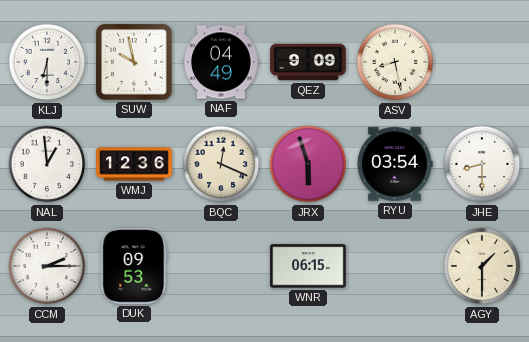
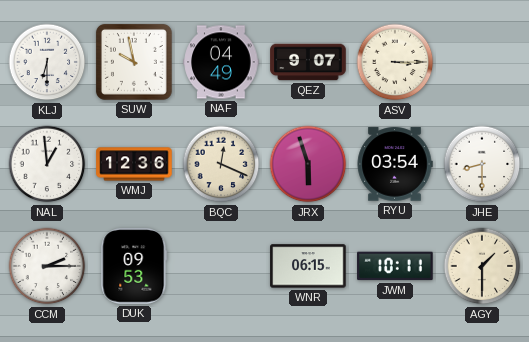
QEZ: 9:09 -> 9:07 (308, 62)
ASV: 8:28 -> 3:15 (395, 62)
JWM: none -> 10:11 (395, 266)
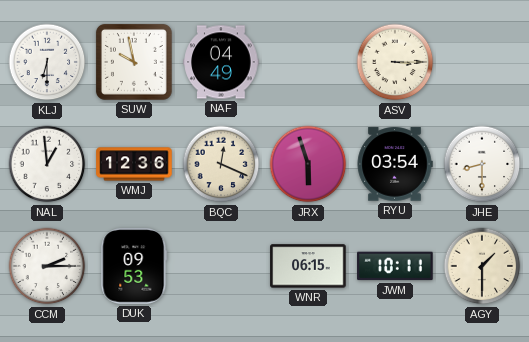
QEZ: 9:07 -> none (308, 62)
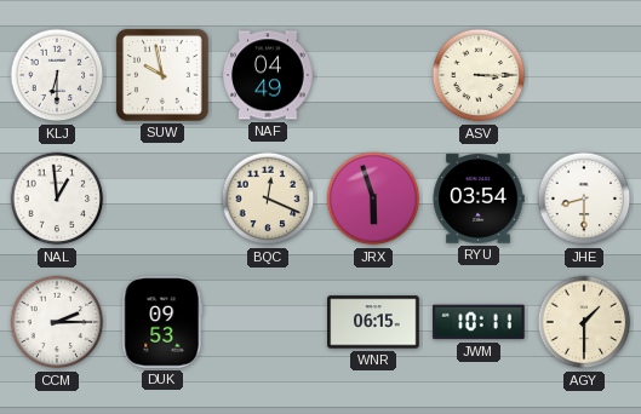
WMJ: 12:36 -> none (134, 164)
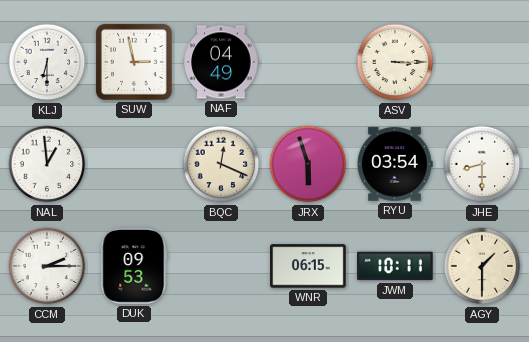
SUW: 9:58 -> 2:58 (134, 62)
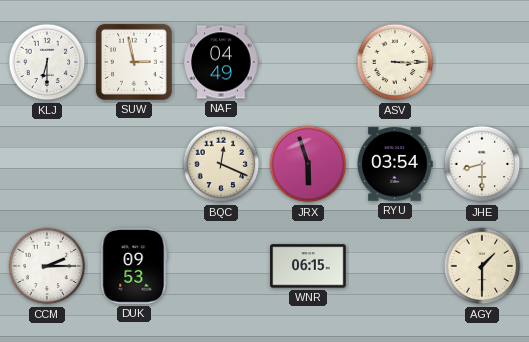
NAL: 12:59 -> none (47, 164)
JWM: 10:11 -> none (395, 266)
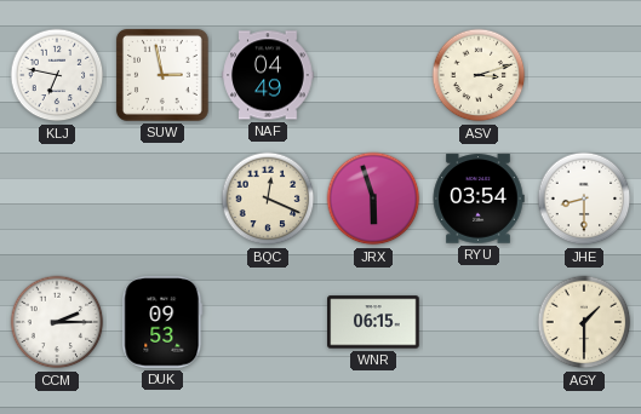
KLJ: 6:30 -> 6:47 (57, 75)
ASV: 3:15 -> 3:12 (479, 75)
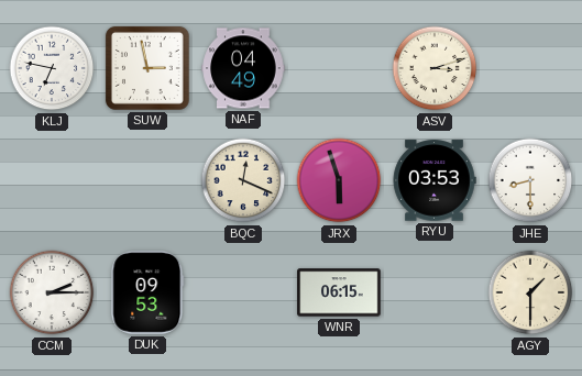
RYU: 03:54 -> 03:53 (435, 180)
